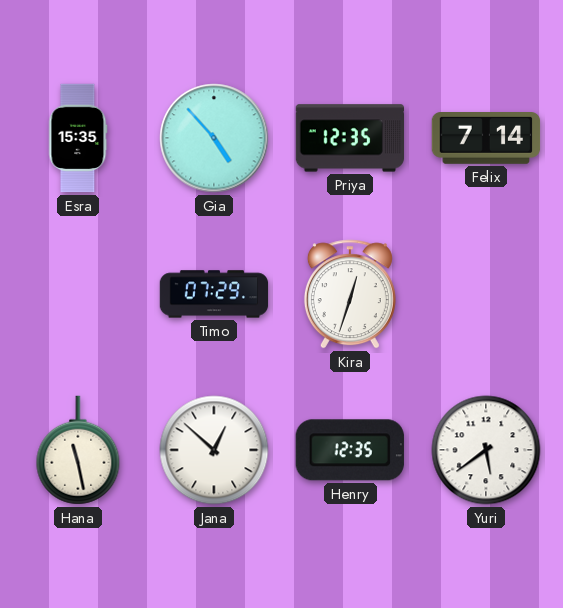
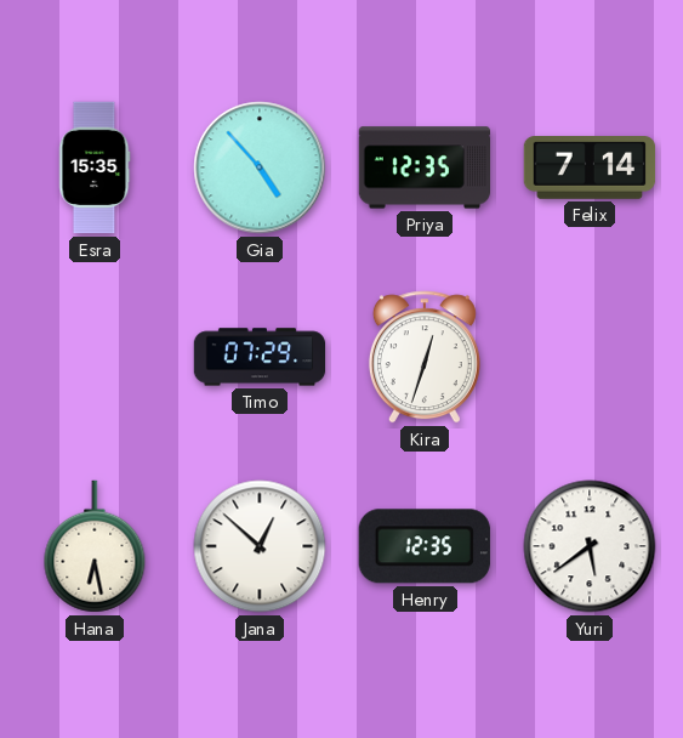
Hana: 11:28 -> 6:28 (95, 546)
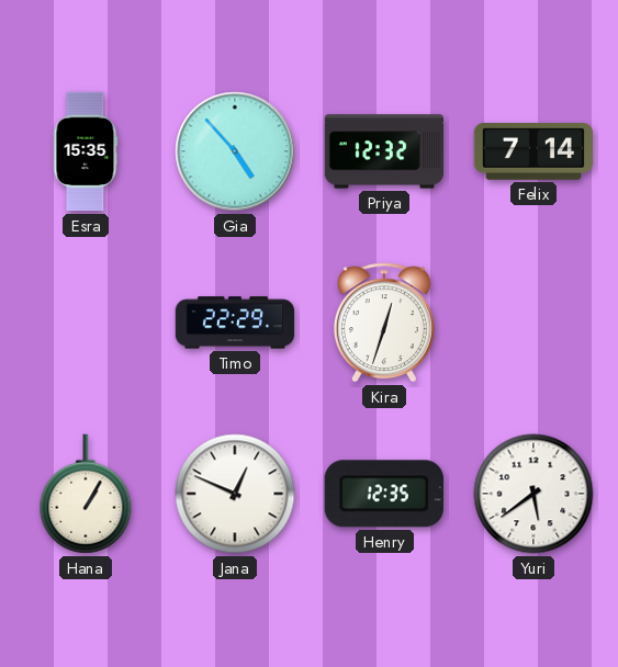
Priya: 12:35 -> 12:32 (383, 151)
Timo: 07:29 -> 22:29 (235, 323)
Hana: 6:28 -> 1:05 (86, 494)
Jana: 12:52 -> 12:49 (235, 494)
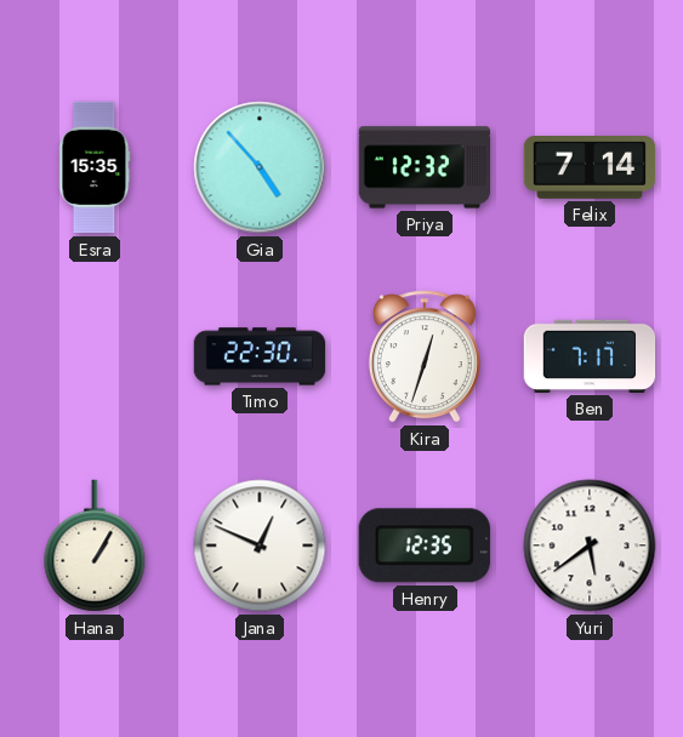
Timo: 22:29 -> 22:30 (260, 356)
Ben: none -> 7:17 (590, 356)
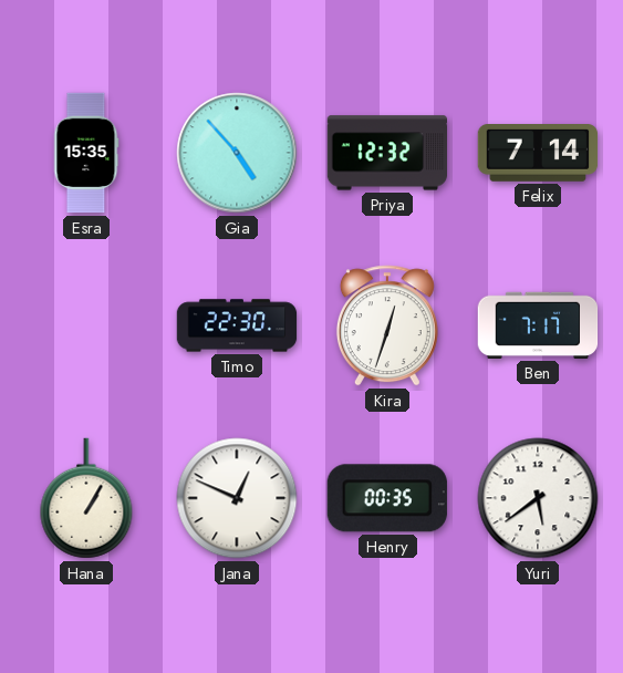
Henry: 12:35 -> 00:35 (387, 498)
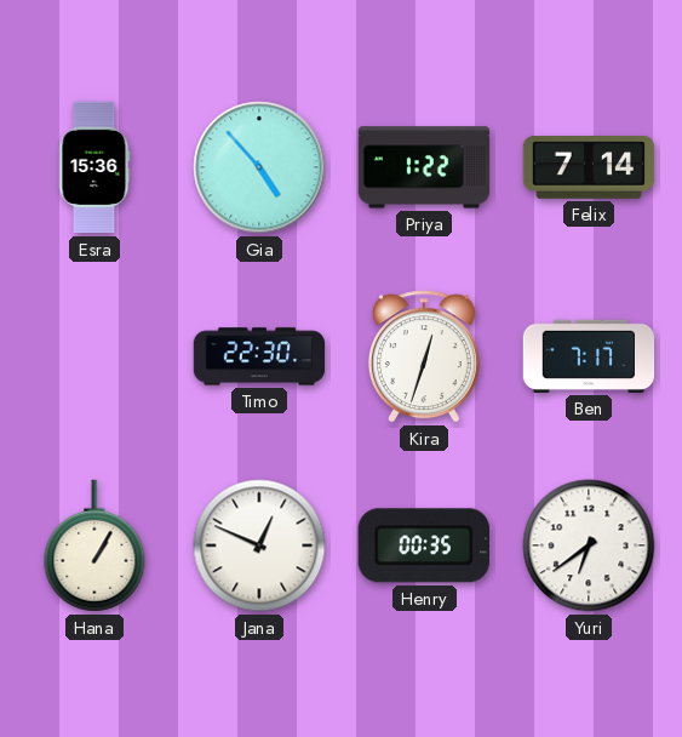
Esra: 15:35 -> 15:36 (94, 167)
Priya: 12:32 -> 1:22 (423, 167)
Yuri: 5:39 -> 6:39 (589, 545)
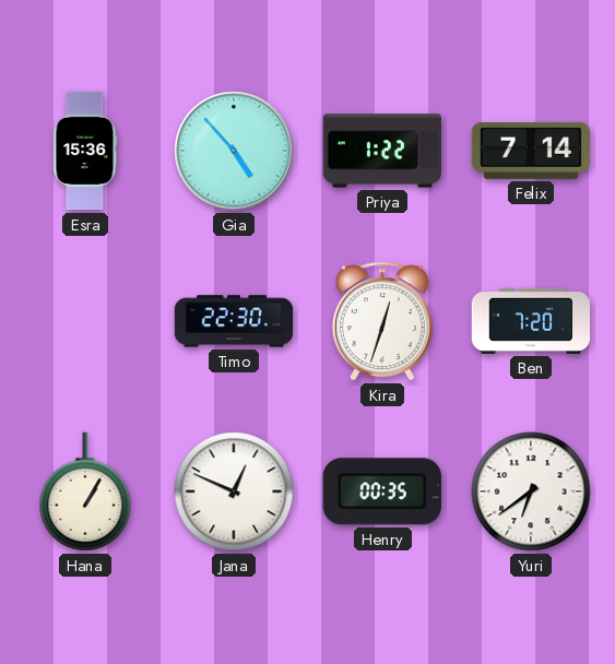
Ben: 7:17 -> 7:20 (531, 321)
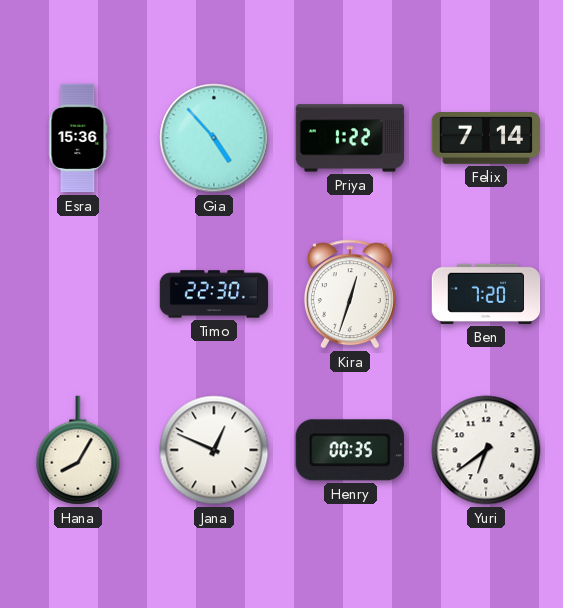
Hana: 1:05 -> 8:05 (78, 450)
